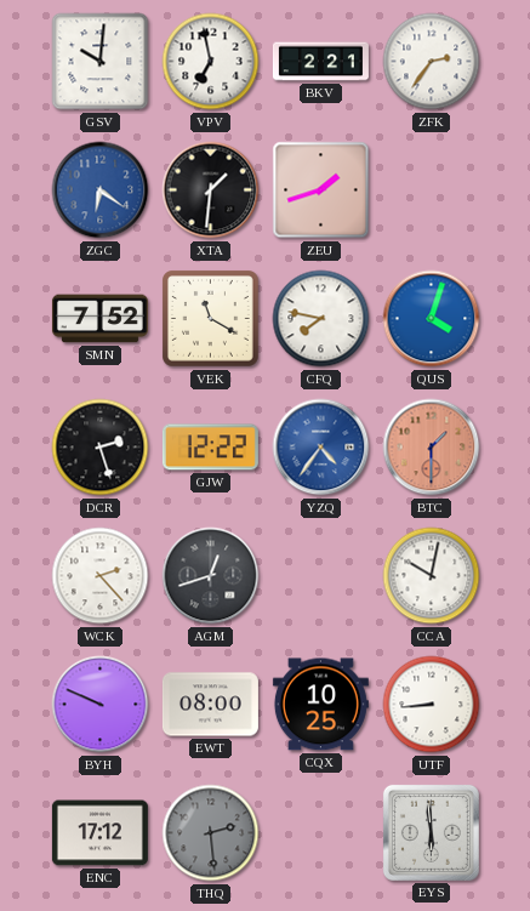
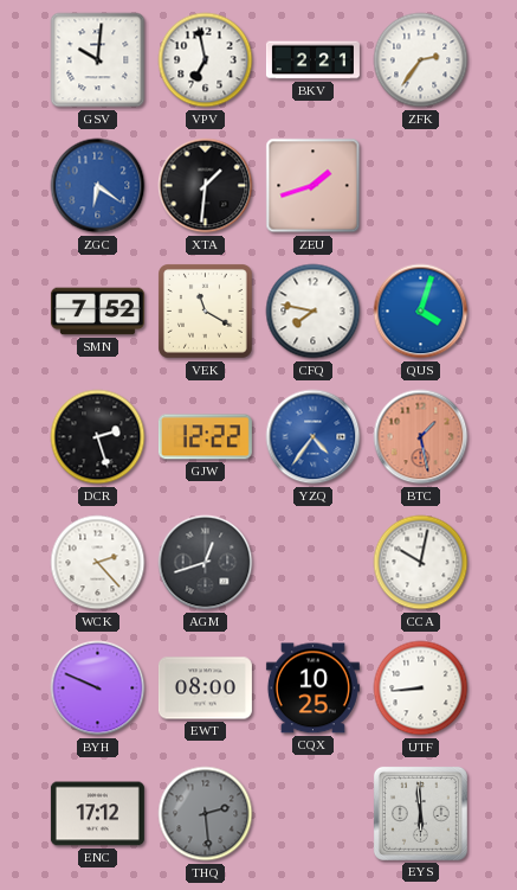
BTC: 1:30 -> 1:28 (421, 437)
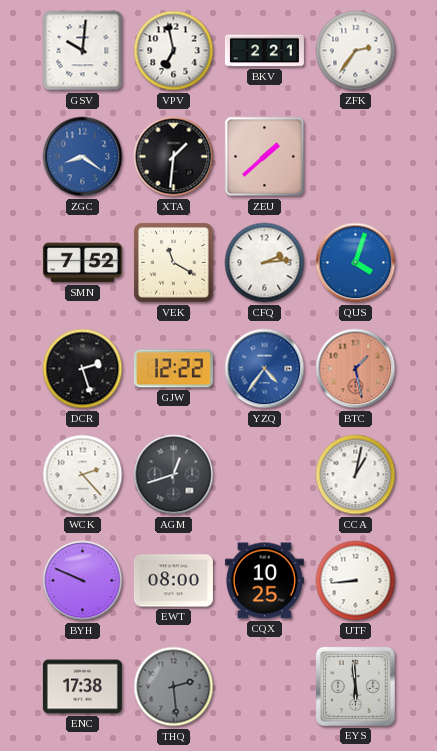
ZGC: 6:21 -> 8:21 (83, 157)
ZEU: 1:42 -> 1:38 (265, 157)
CFQ: 7:47 -> 2:14 (265, 263)
CCA: 10:02 -> 1:02 (356, 475)
ENC: 17:12 -> 17:38 (82, 687)
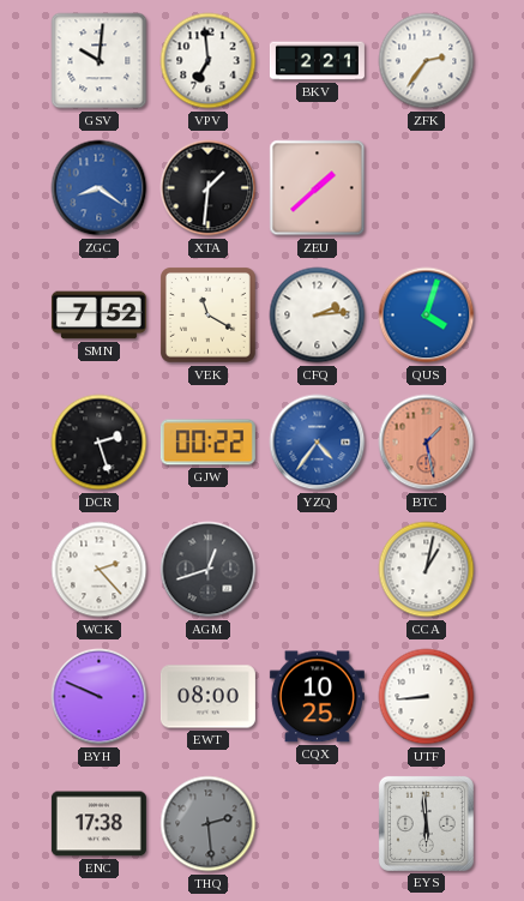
VPV: 6:58 -> 6:59 (209, 61)
GJW: 12:22 -> 00:22 (207, 443)
